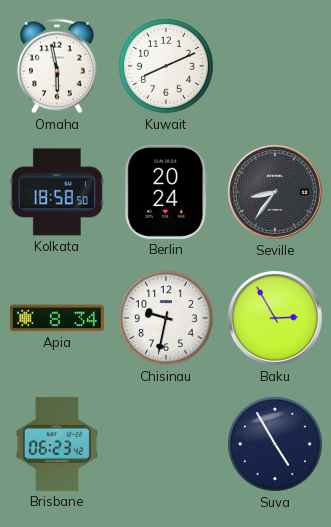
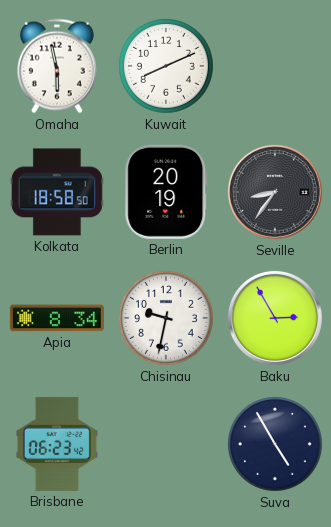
Berlin: 20:24 -> 20:19 (166, 192)
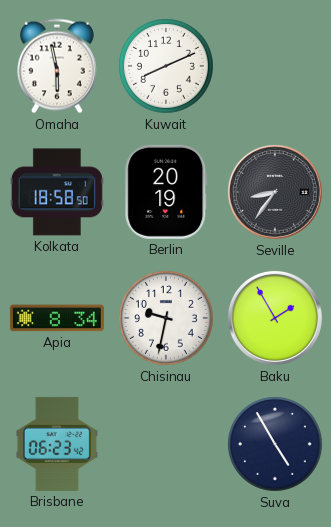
Baku: 2:55 -> 1:55 (275, 318)
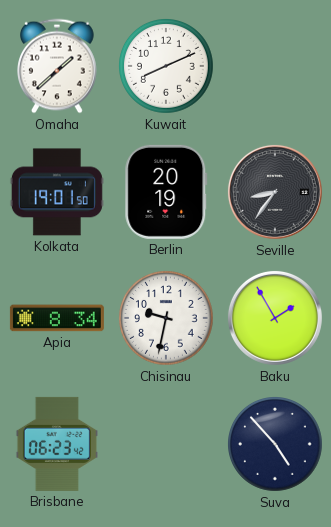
Omaha: 5:58 -> 1:38 (58, 66)
Kolkata: 18:58 -> 19:01 (57, 192)
Suva: 4:55 -> 4:53 (276, 445)
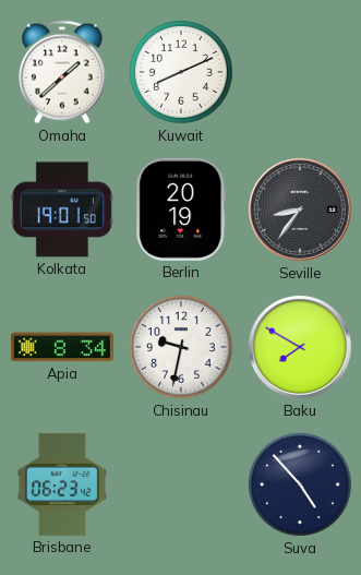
Baku: 1:55 -> 7:50 (300, 347)
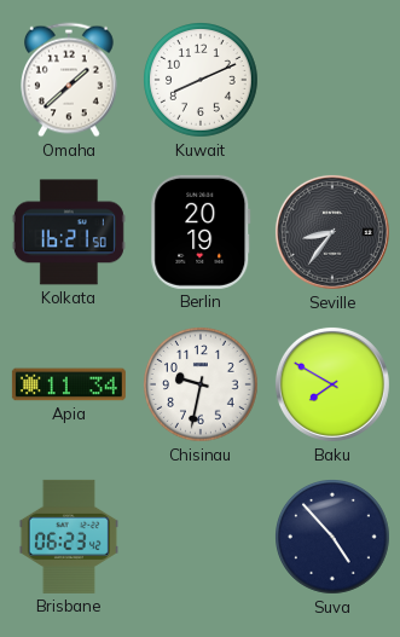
Kolkata: 19:01 -> 16:21 (69, 232)
Apia: 8:34 -> 11:34 (69, 384)
